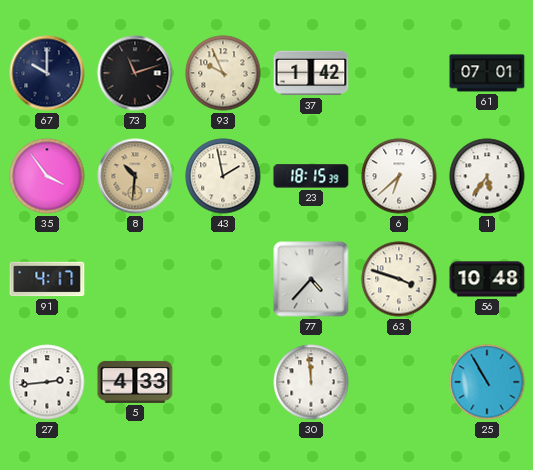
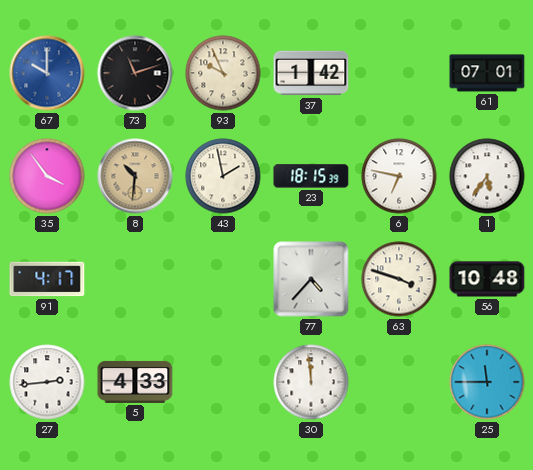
67 dial: navy -> blue (47, 73)
6: 6:38 -> 6:47 (399, 176)
25: 10:55 -> 11:45 (487, 382)
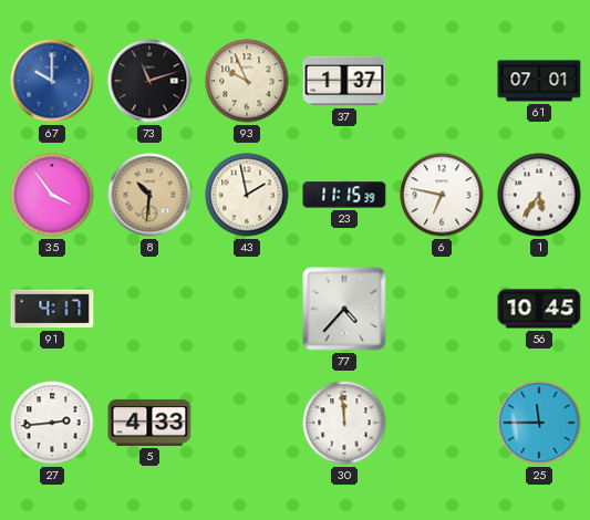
37: 1:42 -> 1:37 (344, 81)
23: 18:15 -> 11:15 (344, 195)
63: 3:48 -> none (399, 279)
56: 10:48 -> 10:45 (539, 309)
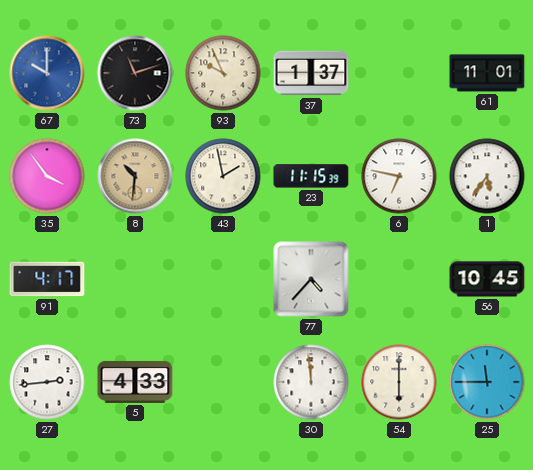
61: 07:01 -> 11:01 (487, 73)
54: none -> 6:00 (399, 382)
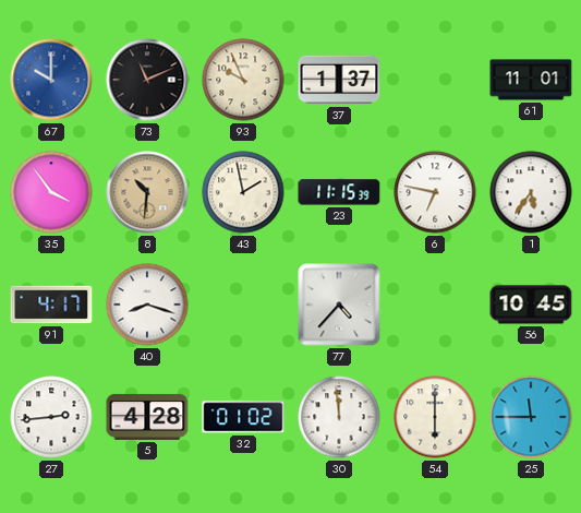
73: 11:12 -> 11:11 (147, 80)
40: none -> 8:18 (147, 305)
5: 4:33 -> 4:28 (147, 417)
32: none -> 01:02 (243, 417)
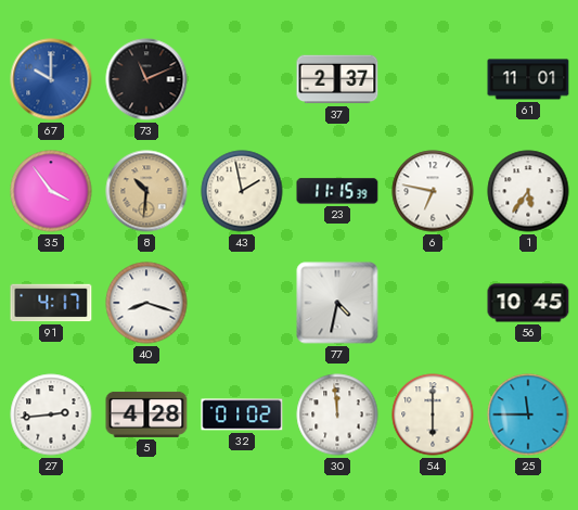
93: 9:56 -> none (243, 80)
37: 1:37 -> 2:37 (337, 79)
77: 4:37 -> 4:32 (337, 303)
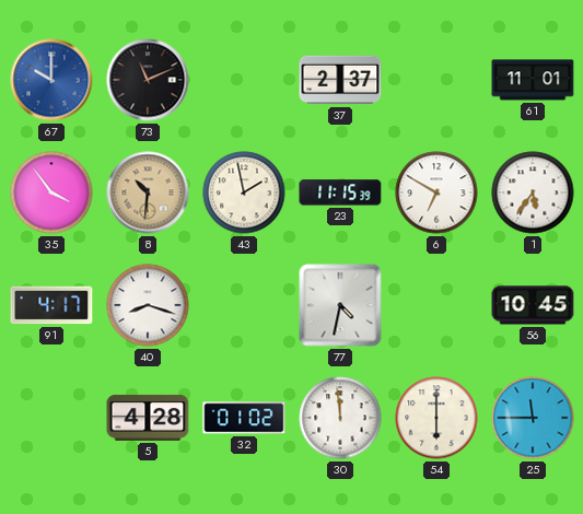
6: 6:47 -> 6:50 (436, 192)
27: 2:44 -> none (51, 415)
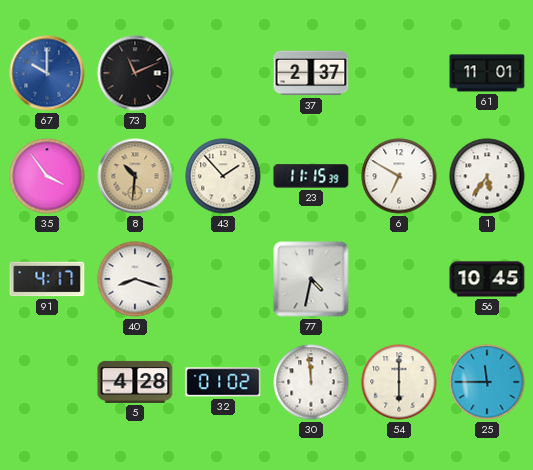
43: 1:58 -> 1:53 (223, 176)
